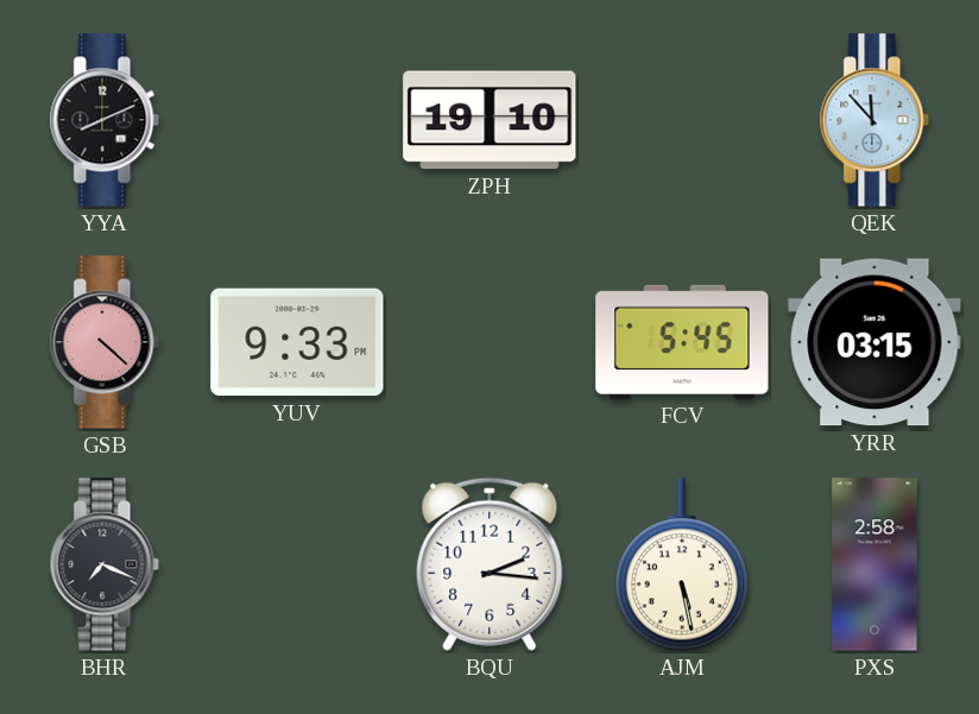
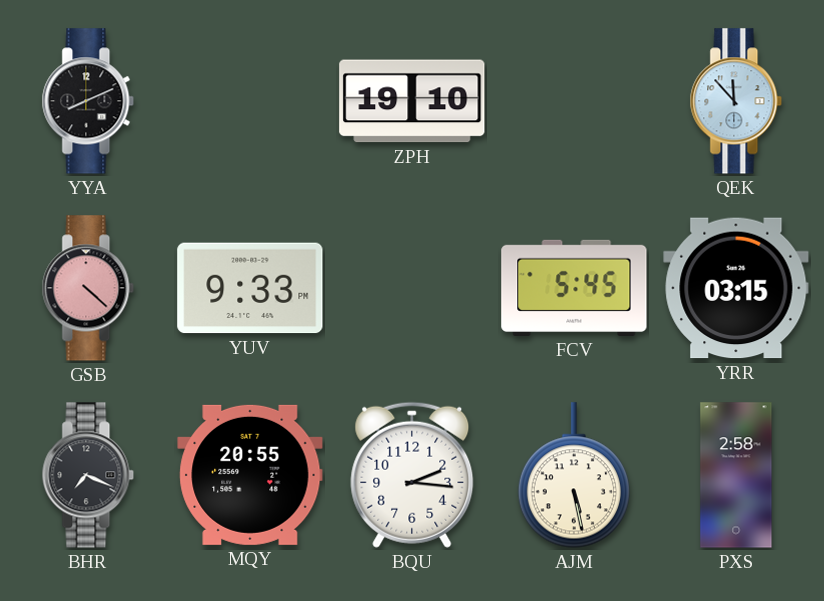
MQY: none -> 20:55 (250, 475)
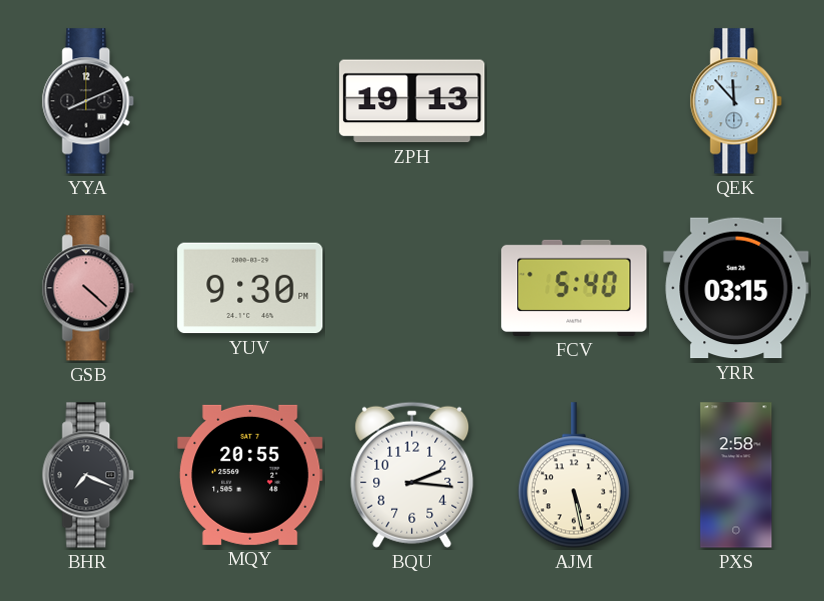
ZPH: 19:10 -> 19:13 (412, 101)
YUV: 9:33 -> 9:30 (250, 288)
FCV: 5:45 -> 5:40 (574, 288)
